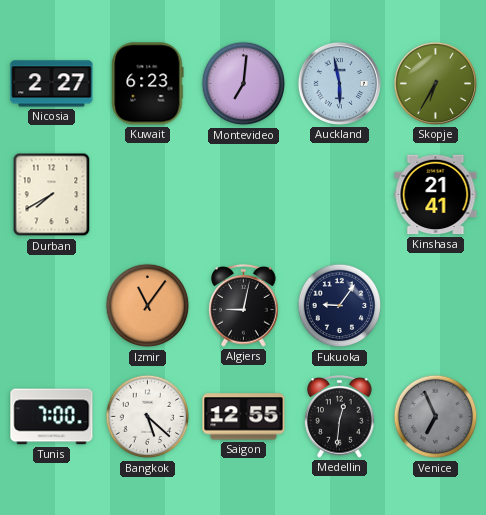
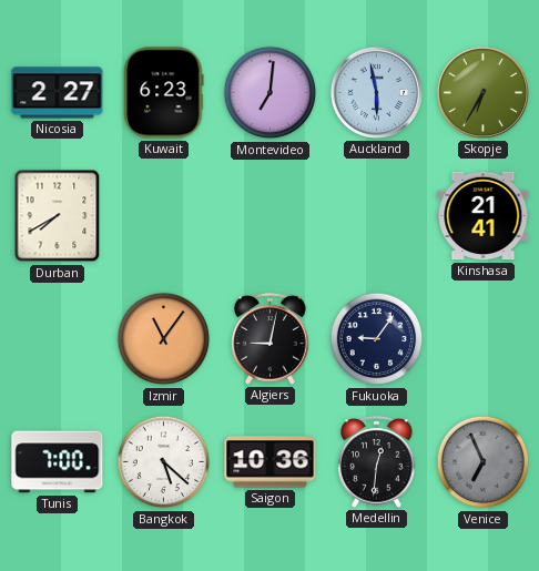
Saigon: 12:55 -> 10:36 (271, 462)
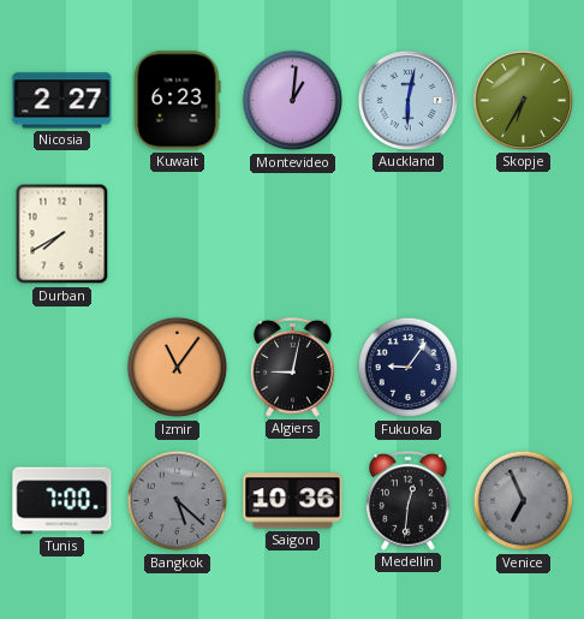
Montevideo: 7:01 -> 1:01 (293, 101)
Auckland: 5:58 -> 6:02 (407, 100)
Kinshasa: 21:41 -> none (484, 216)
Bangkok dial: white -> grey (178, 501)
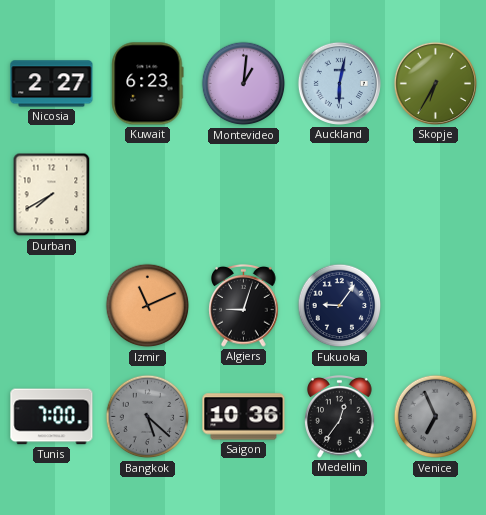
Izmir: 11:06 -> 11:11 (148, 306)
Algiers: 9:02 -> 9:03 (244, 306)
Medellin: 12:31 -> 12:36 (340, 417)
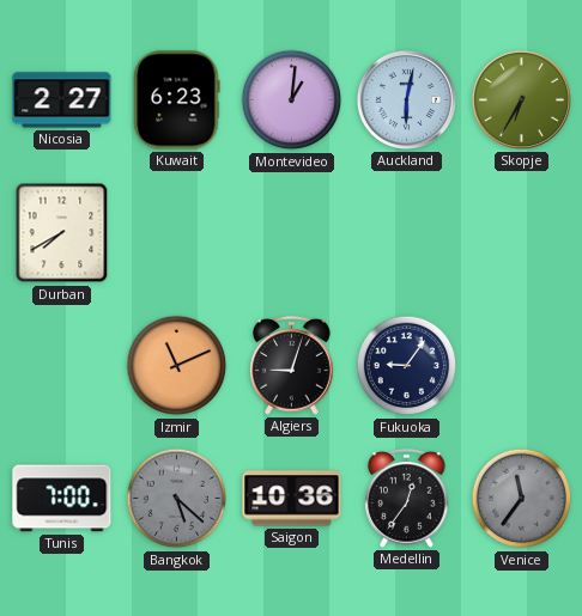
Venice: 6:56 -> 11:36 (522, 499)
